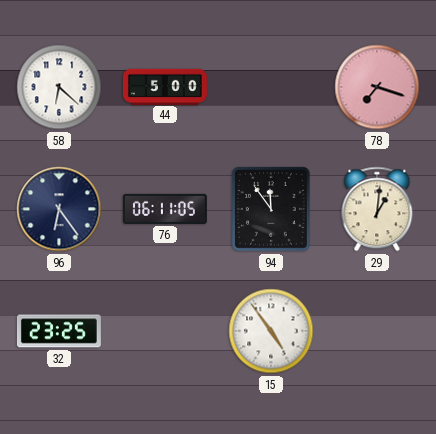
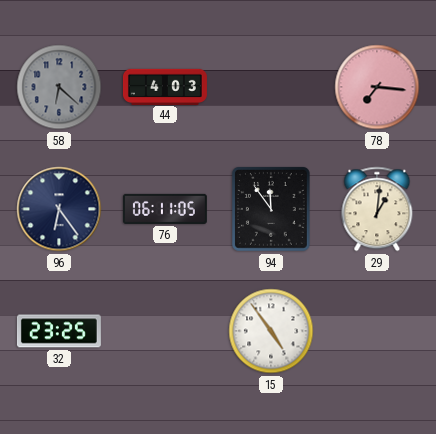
58 dial: white -> grey (59, 87)
44: 5:00 -> 4:03 (165, 86)
78: 7:18 -> 7:16 (377, 87)
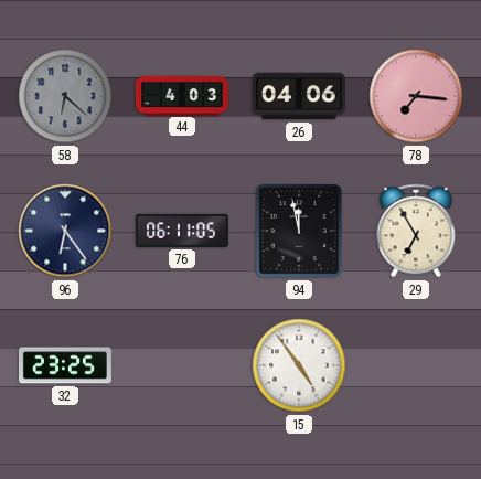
26: none -> 04:06 (299, 96)
94: 11:54 -> 11:58 (299, 231)
29: 1:01 -> 6:55 (416, 231)
